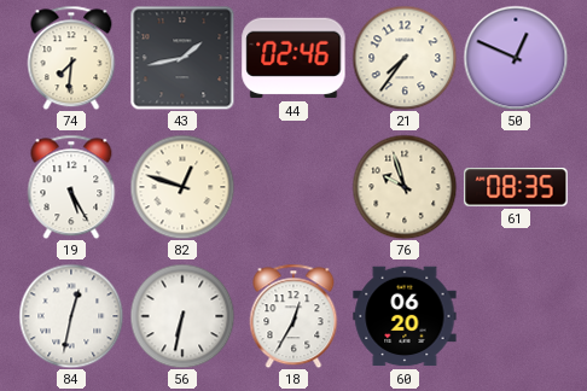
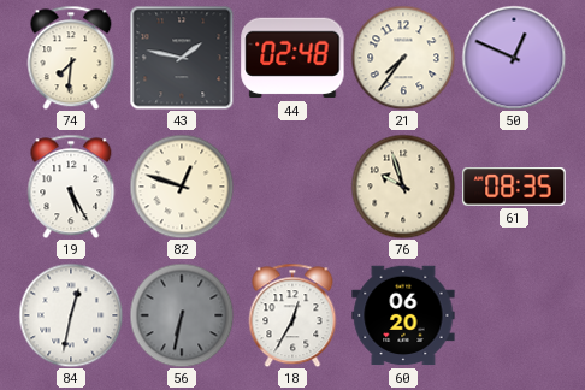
43: 1:43 -> 1:47 (182, 58)
44: 02:46 -> 02:48 (292, 58)
56 dial: white -> grey (182, 315)
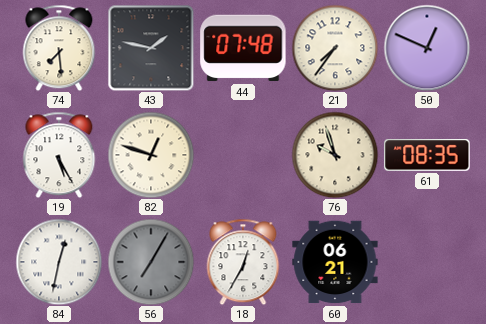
74: 7:31 -> 7:29 (59, 48)
44: 02:48 -> 07:48 (243, 48)
56: 6:32 -> 7:05 (151, 262)
60: 06:20 -> 06:21 (335, 262)
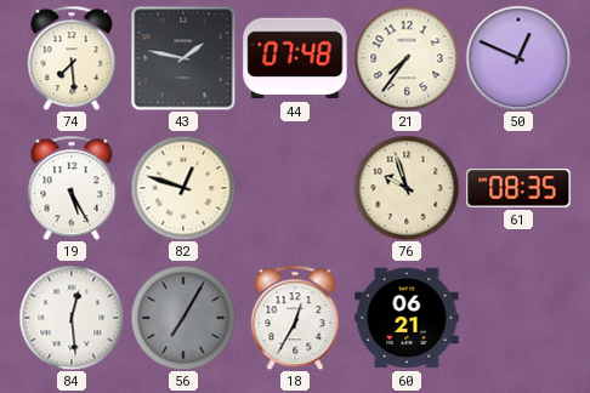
84: 12:32 -> 12:29 (72, 318)
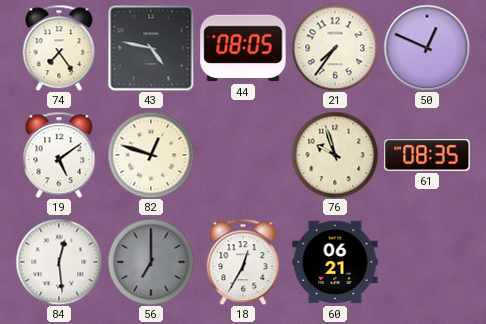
74: 7:29 -> 7:24 (59, 48)
43: 1:47 -> 4:47 (151, 48)
44: 07:48 -> 08:05 (243, 48)
19: 5:25 -> 5:09 (59, 155)
56: 7:05 -> 7:00 (151, 262)
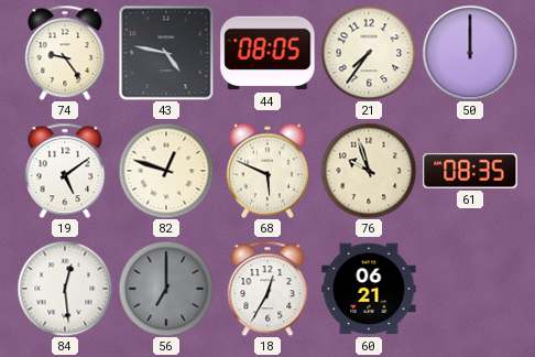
74: 7:24 -> 9:24 (65, 53)
50: 12:49 -> 12:00 (470, 53)
68: none -> 5:49 (267, 171)
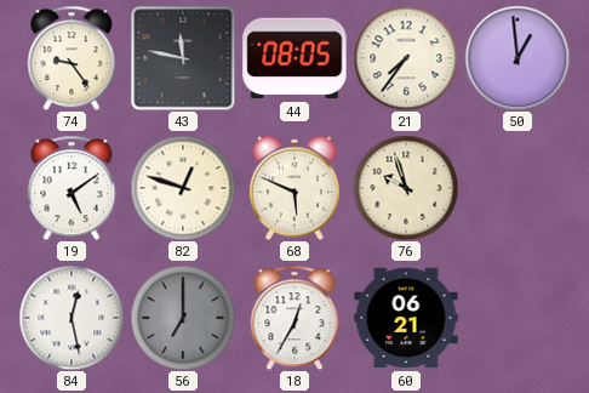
43: 4:47 -> 11:47 (183, 58)
50: 12:00 -> 12:59 (517, 58)
61: 08:35 -> none (470, 171)
84: 12:29 -> 12:28 (72, 318)
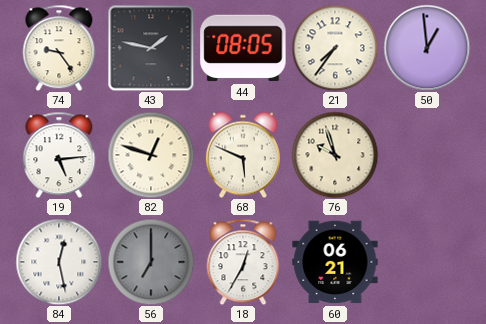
43: 11:47 -> 1:47 (151, 48)
19: 5:09 -> 5:14 (59, 155)
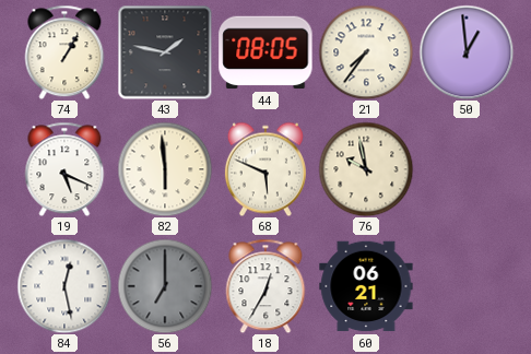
74: 9:24 -> 1:05 (64, 52)
19: 5:14 -> 5:19 (64, 169)
82: 12:48 -> 5:59 (165, 169)
76: 9:57 -> 9:58 (366, 169)
